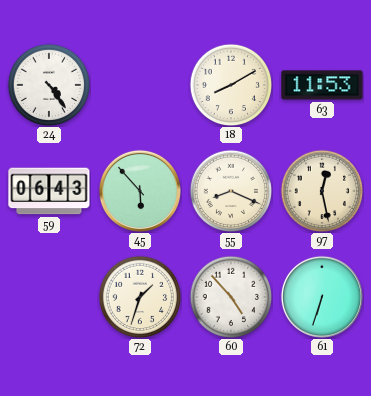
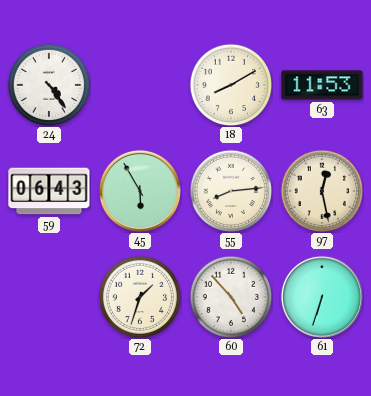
45: 5:53 -> 5:55 (140, 191)
55: 8:19 -> 8:14 (231, 191)
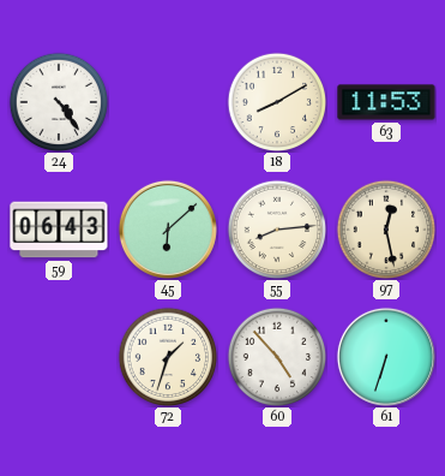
45: 5:55 -> 6:08 (168, 230)
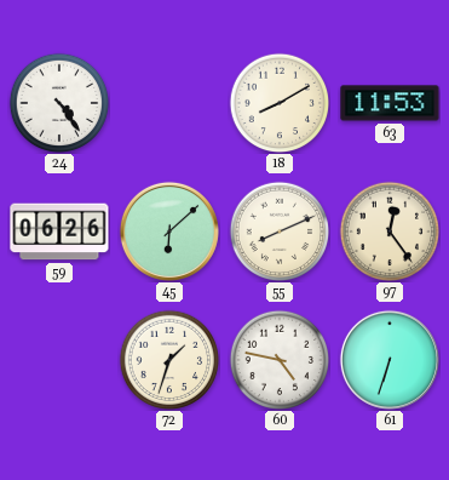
59: 06:43 -> 06:26 (59, 232)
55: 8:14 -> 8:11 (280, 232)
97: 12:28 -> 12:24 (390, 232)
60: 4:53 -> 4:47 (280, 360)
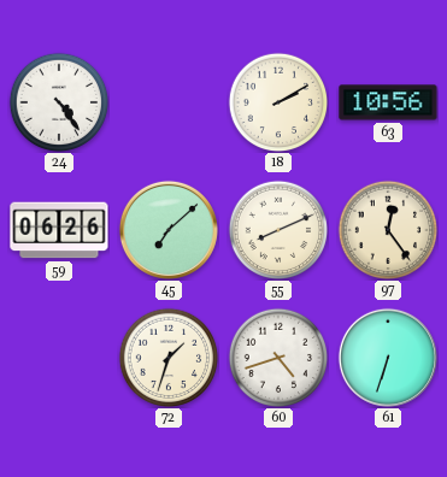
18: 8:10 -> 2:10 (278, 102)
63: 11:53 -> 10:56 (388, 102)
45: 6:08 -> 7:08 (169, 230)
60: 4:47 -> 4:42 (278, 358)
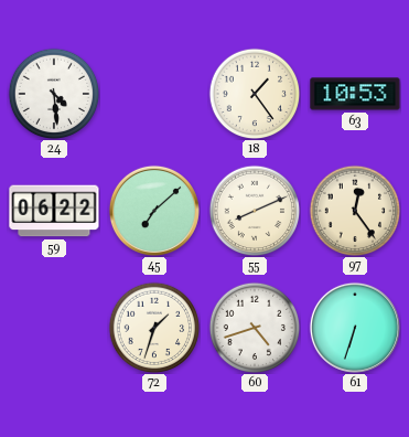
24: 4:24 -> 4:29 (54, 94)
18: 2:10 -> 1:24 (255, 94)
63: 10:56 -> 10:53 (355, 94)
59: 06:26 -> 06:22 (54, 211)
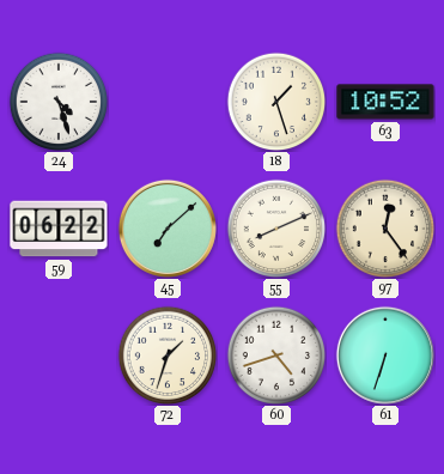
24: 4:29 -> 4:27 (59, 102)
18: 1:24 -> 1:27 (276, 102)
63: 10:53 -> 10:52 (385, 102)
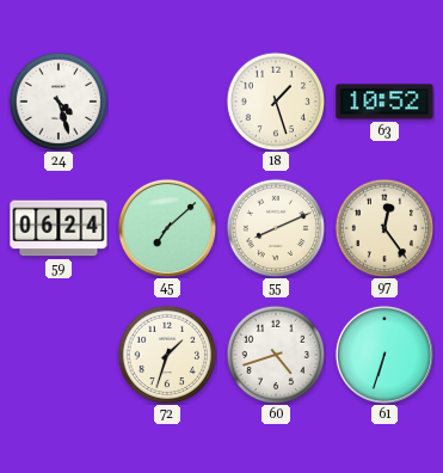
59: 06:22 -> 06:24 (59, 228)
